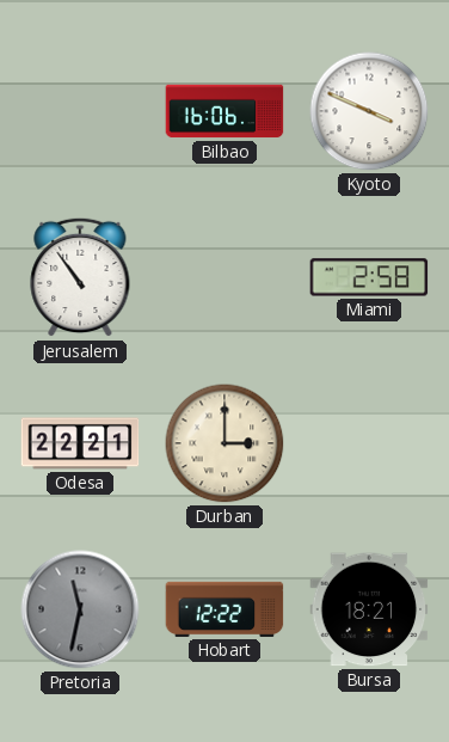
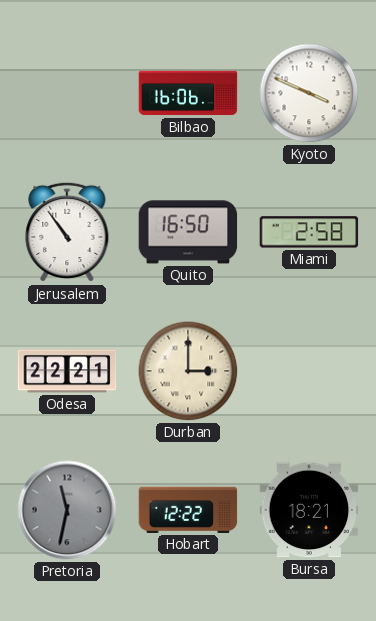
Quito: none -> 16:50 (188, 232)
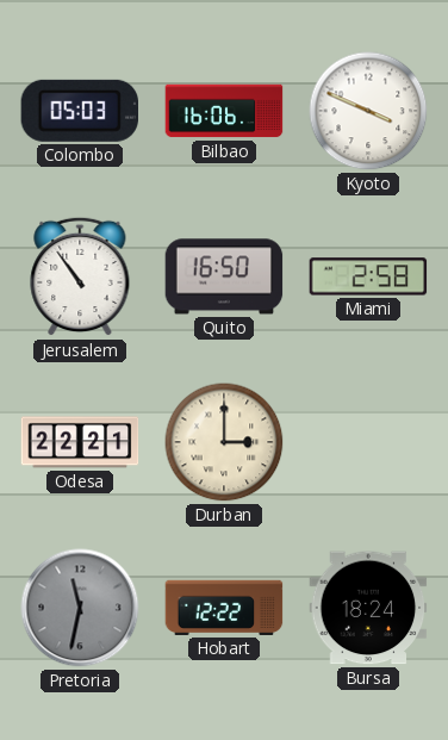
Colombo: none -> 05:03 (79, 111)
Bursa: 18:21 -> 18:24 (368, 608)
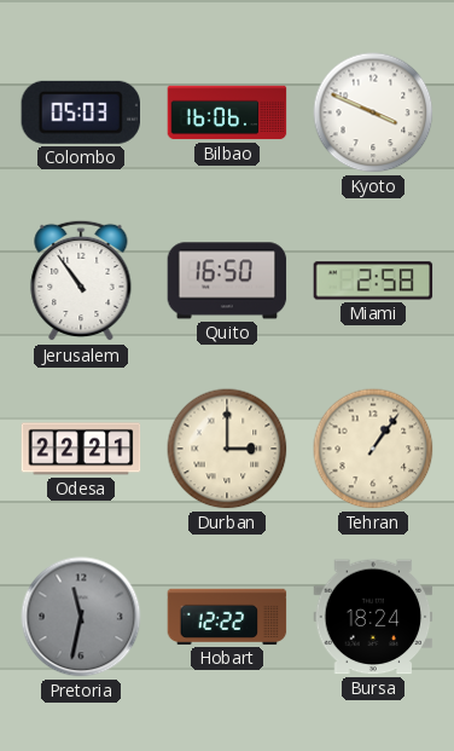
Tehran: none -> 1:06 (373, 449)
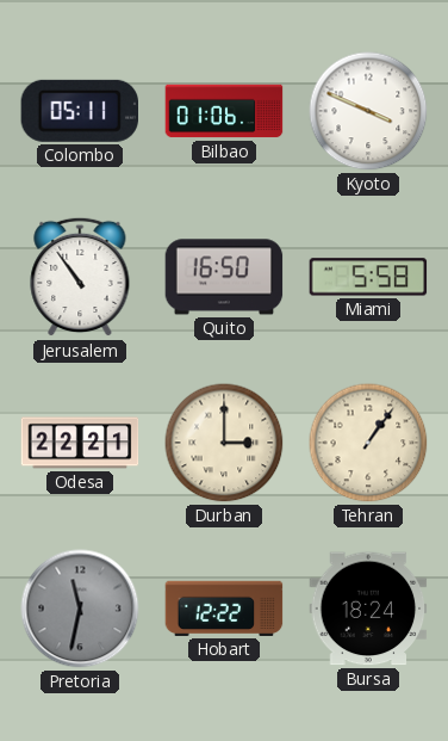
Colombo: 05:03 -> 05:11 (79, 111)
Bilbao: 16:06 -> 01:06 (224, 111)
Miami: 2:58 -> 5:58 (368, 277)
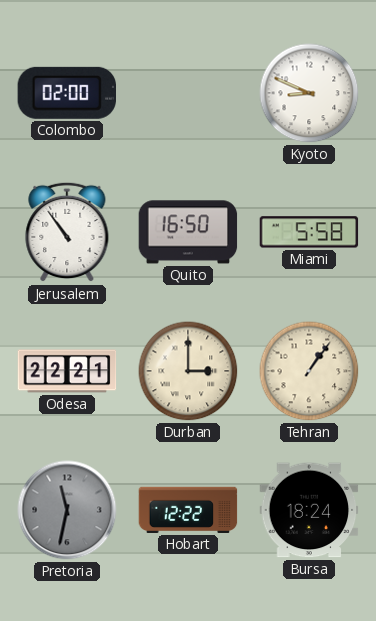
Colombo: 05:11 -> 02:00 (66, 93)
Bilbao: 01:06 -> none (224, 111)
Kyoto: 3:49 -> 8:49 (309, 93)
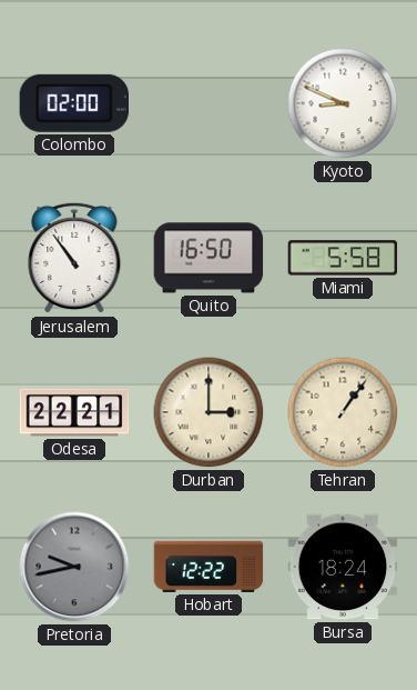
Pretoria: 11:32 -> 9:43 (74, 567)
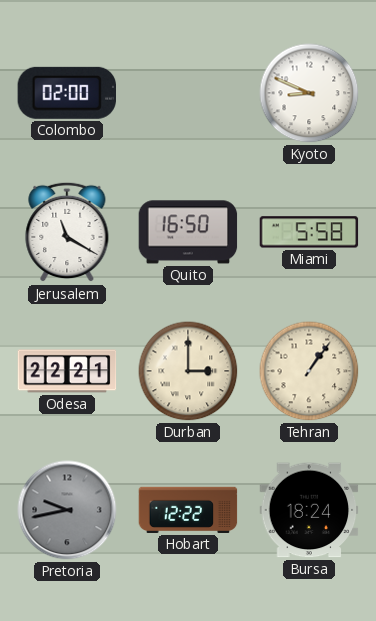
Jerusalem: 10:54 -> 11:20 (67, 232)
